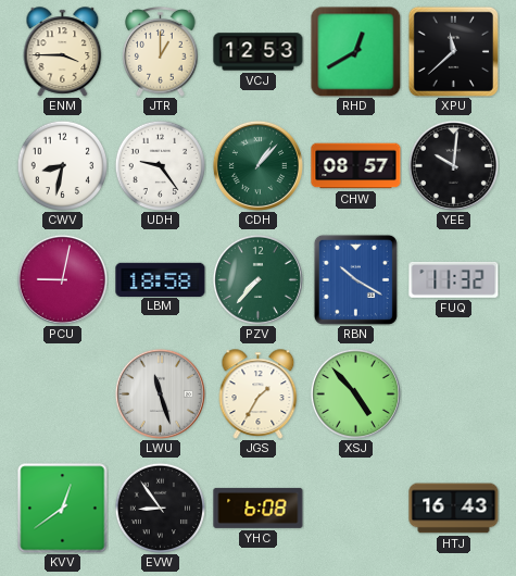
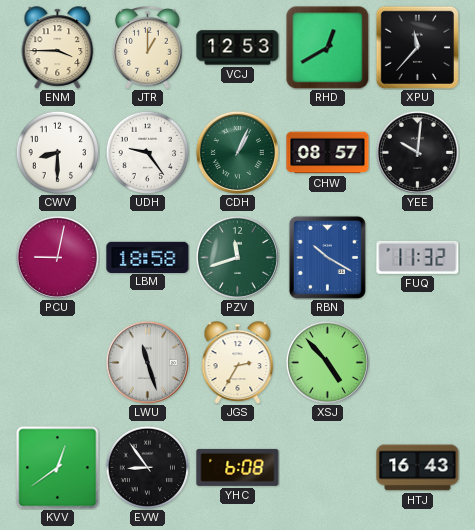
XPU: 11:38 -> 11:37 (417, 47)
CWV: 8:32 -> 8:30 (57, 152)
CDH: 1:07 -> 1:04 (237, 152)
PZV: 7:37 -> 11:42 (237, 257)
JGS: 1:35 -> 2:35 (238, 363)
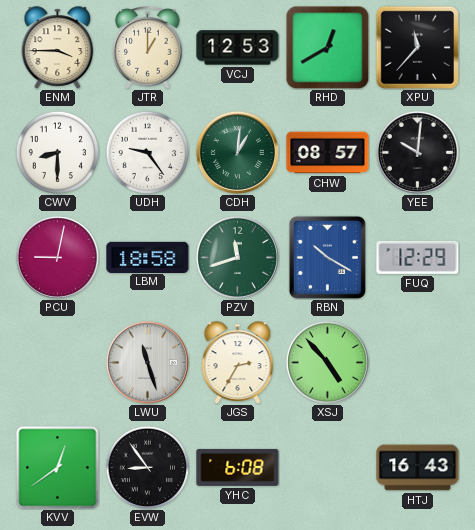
CDH: 1:04 -> 1:01 (237, 152)
FUQ: 11:32 -> 12:29 (418, 257)
